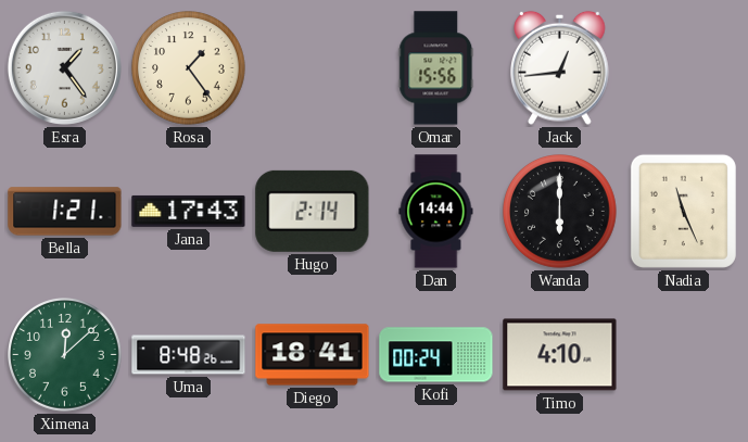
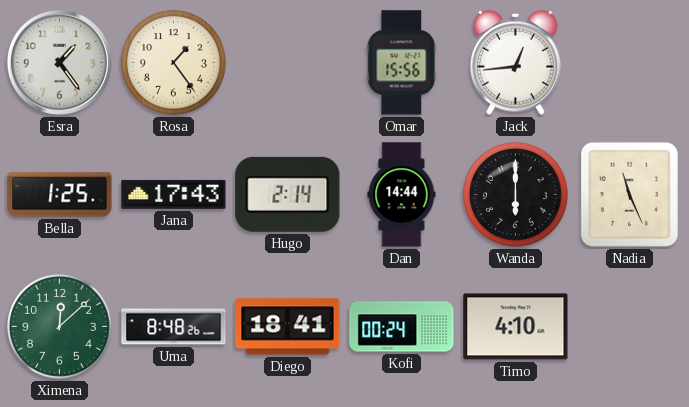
Bella: 1:21 -> 1:25 (60, 195)
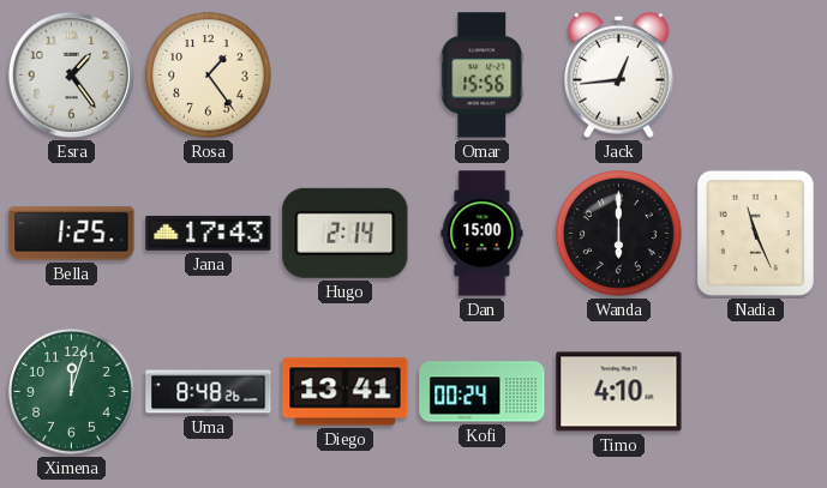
Dan: 14:44 -> 15:00 (483, 234)
Ximena: 12:08 -> 12:03 (72, 392)
Diego: 18:41 -> 13:41 (346, 392)
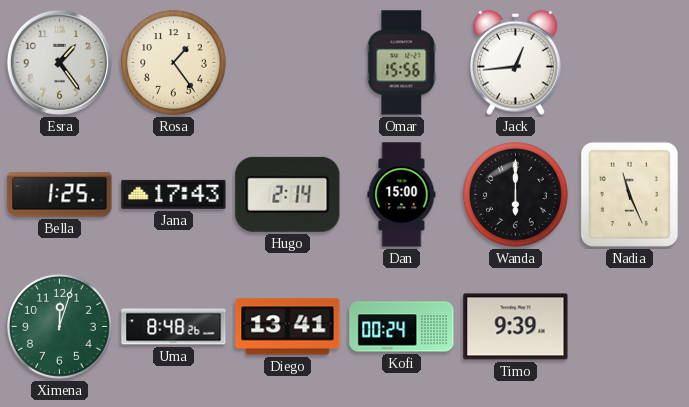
Timo: 4:10 -> 9:39 (516, 327)
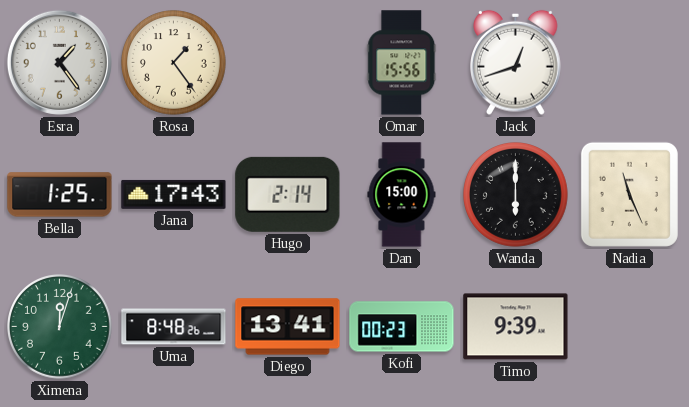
Jack: 12:44 -> 12:42 (516, 62)
Kofi: 00:24 -> 00:23 (402, 327)
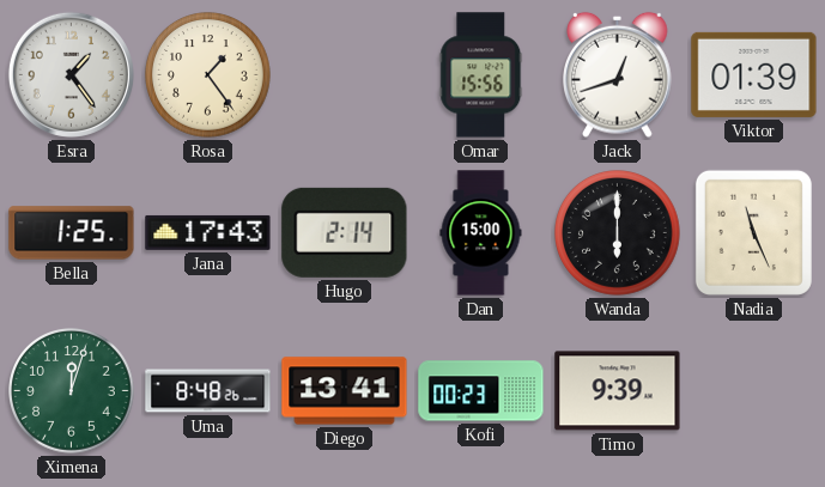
Viktor: none -> 01:39 (754, 74)
